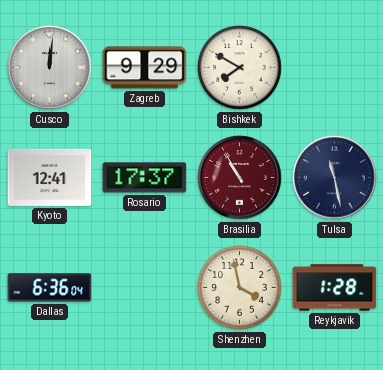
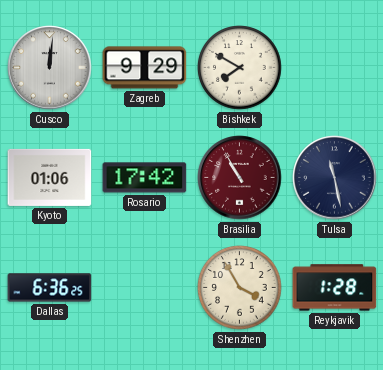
Kyoto: 12:41 -> 01:06 (50, 177)
Rosario: 17:37 -> 17:42 (145, 178)
Dallas: 6:36:04 -> 6:36:25 (50, 288)
Shenzhen: 3:58 -> 3:55 (240, 288)
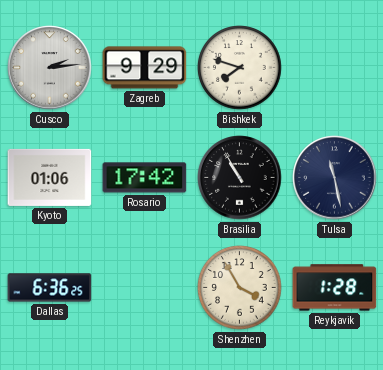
Cusco: 12:01 -> 2:14 (50, 68)
Bishkek: 7:50 -> 7:48 (240, 68)
Brasilia dial: burgundy -> black (240, 178)
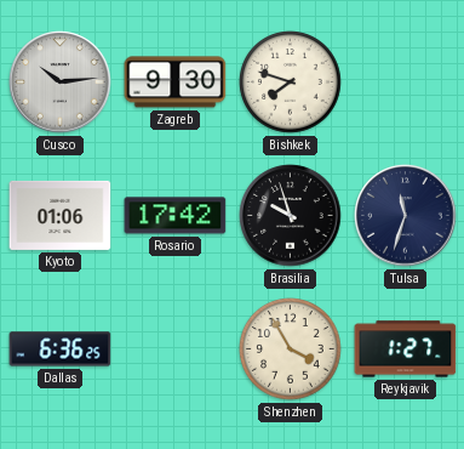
Cusco: 2:14 -> 10:14 (61, 83)
Zagreb: 9:29 -> 9:30 (176, 83)
Brasilia: 10:55 -> 9:57 (291, 216)
Tulsa: 11:28 -> 11:33 (406, 216)
Reykjavik: 1:28 -> 1:27 (406, 349)
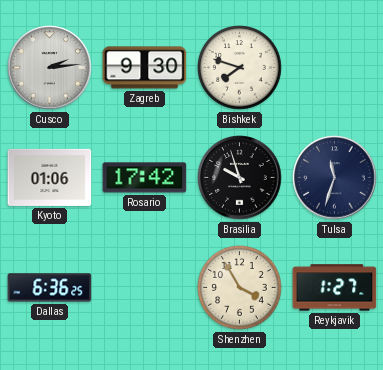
Cusco: 10:14 -> 2:14 (50, 68)
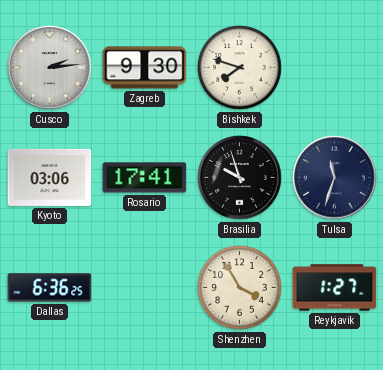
Kyoto: 01:06 -> 03:06 (50, 177)
Rosario: 17:42 -> 17:41 (145, 178)
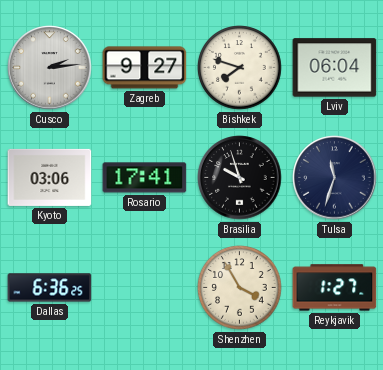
Zagreb: 9:30 -> 9:27 (145, 68)
Lviv: none -> 06:04 (335, 68)
